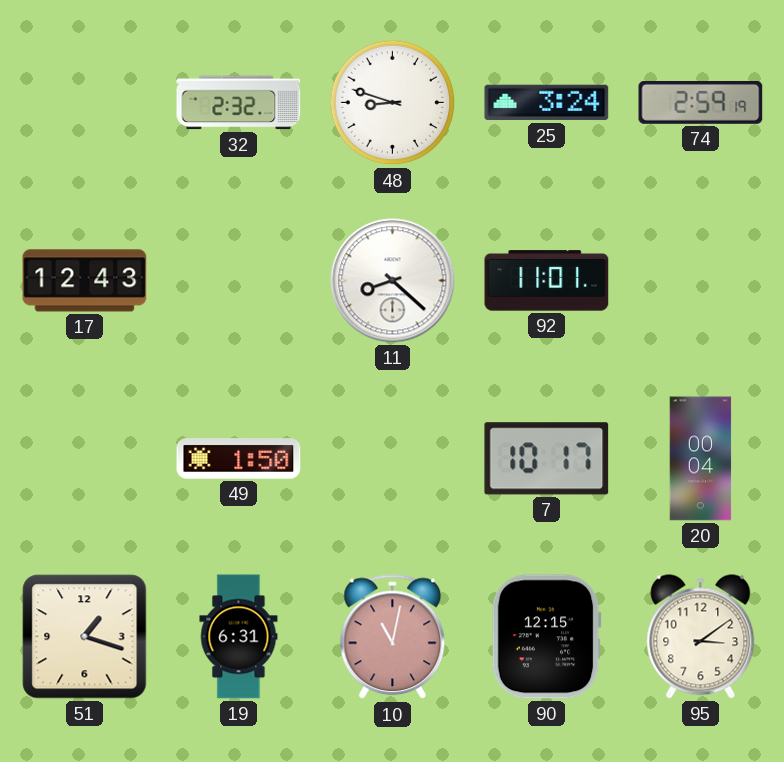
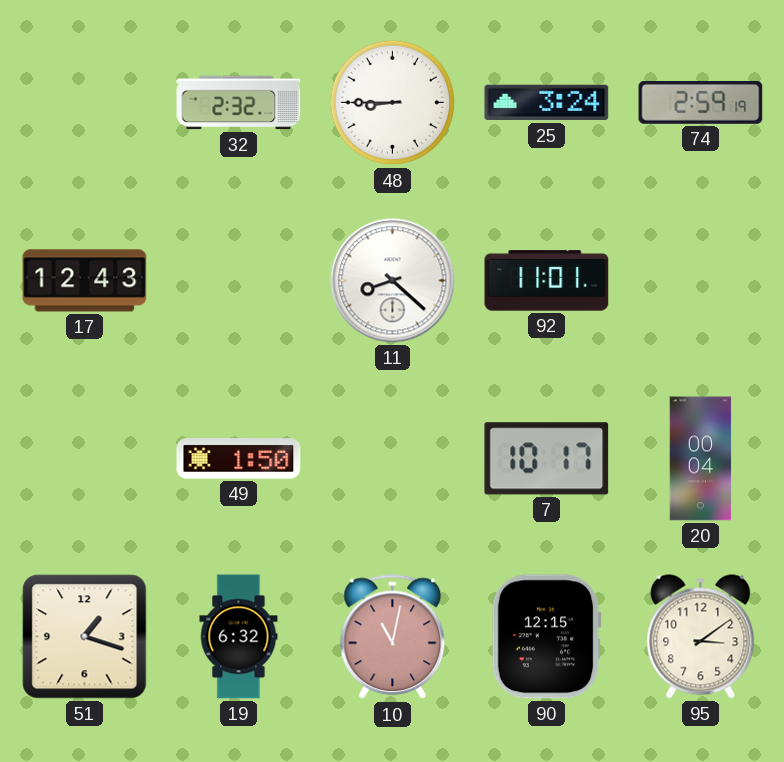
48: 8:48 -> 8:45 (393, 103)
19: 6:31 -> 6:32 (239, 637)
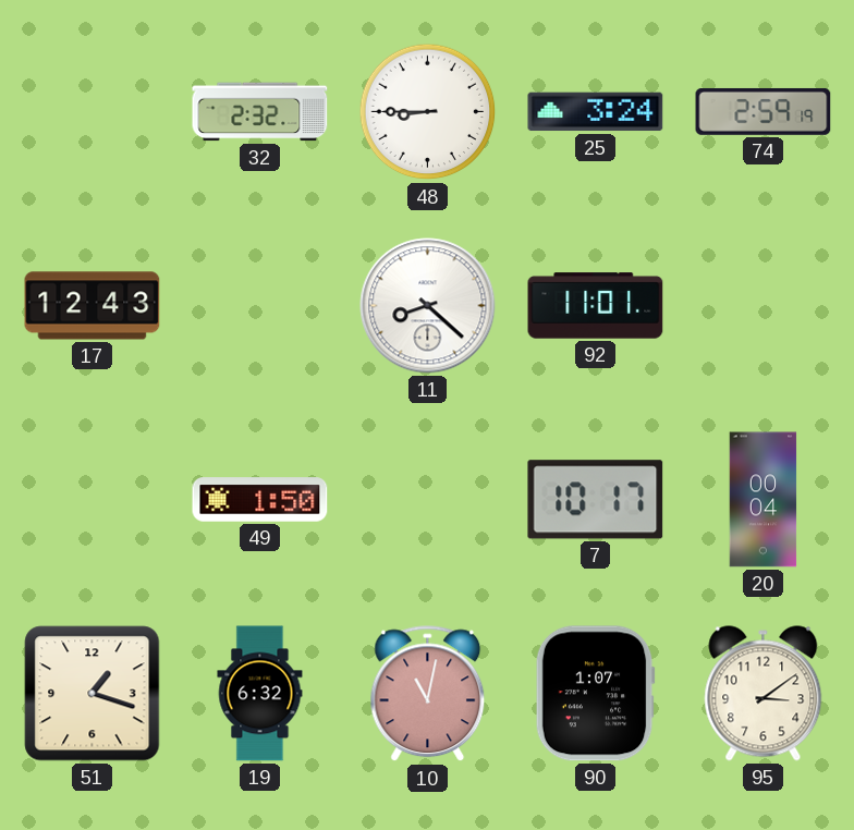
90: 12:15 -> 1:07 (595, 694)
